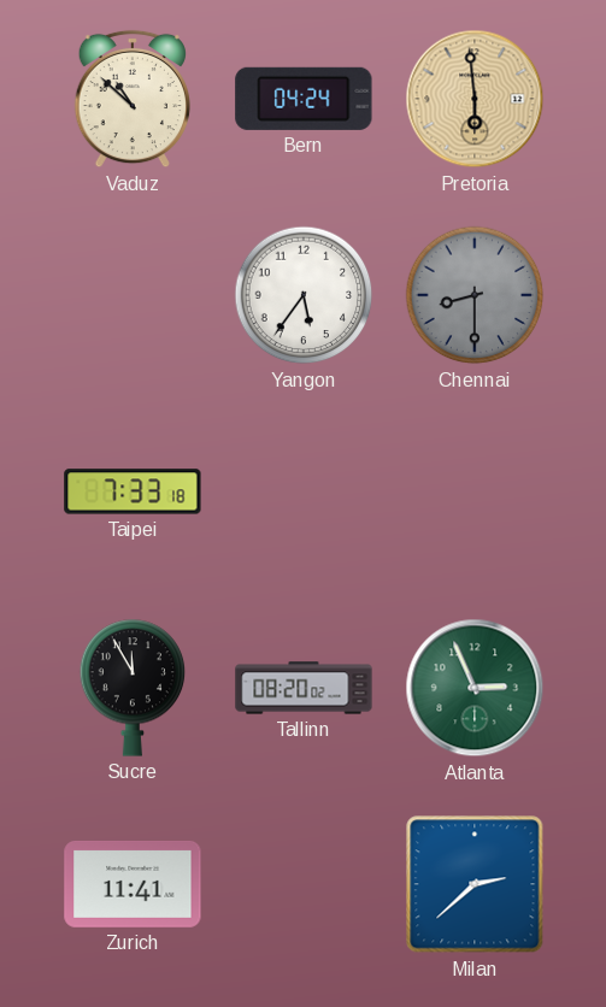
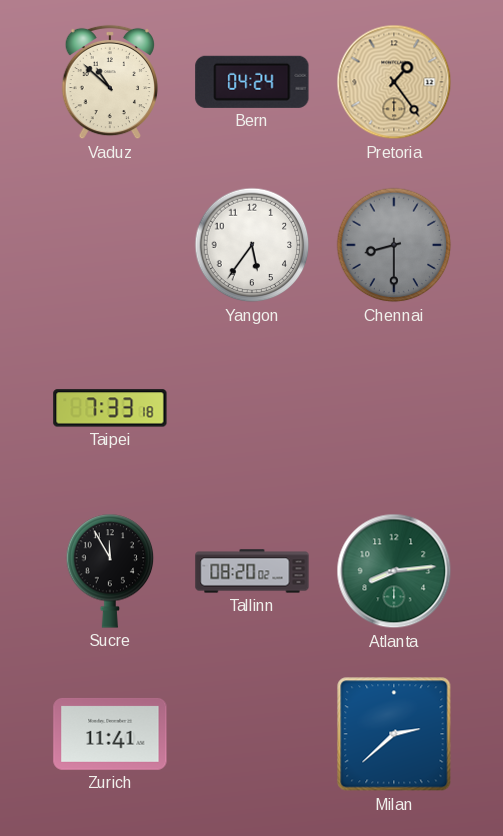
Pretoria: 5:59 -> 1:24 (394, 82)
Atlanta: 2:56 -> 8:14 (394, 571)
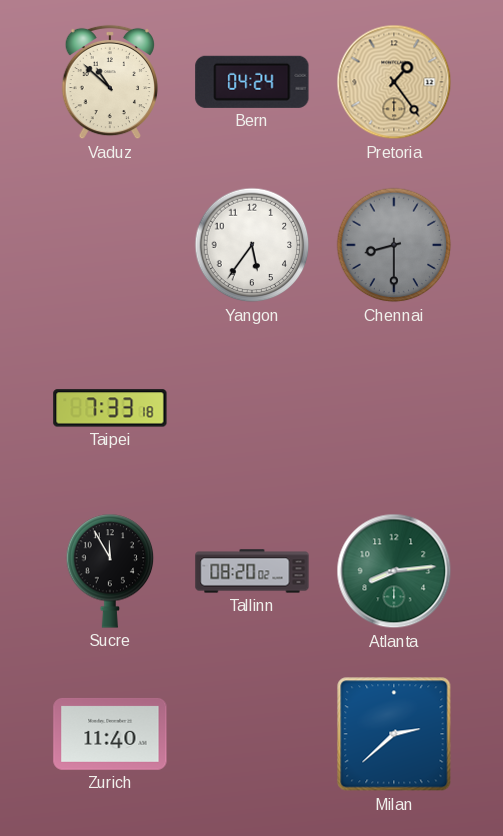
Zurich: 11:41 -> 11:40 (110, 734)
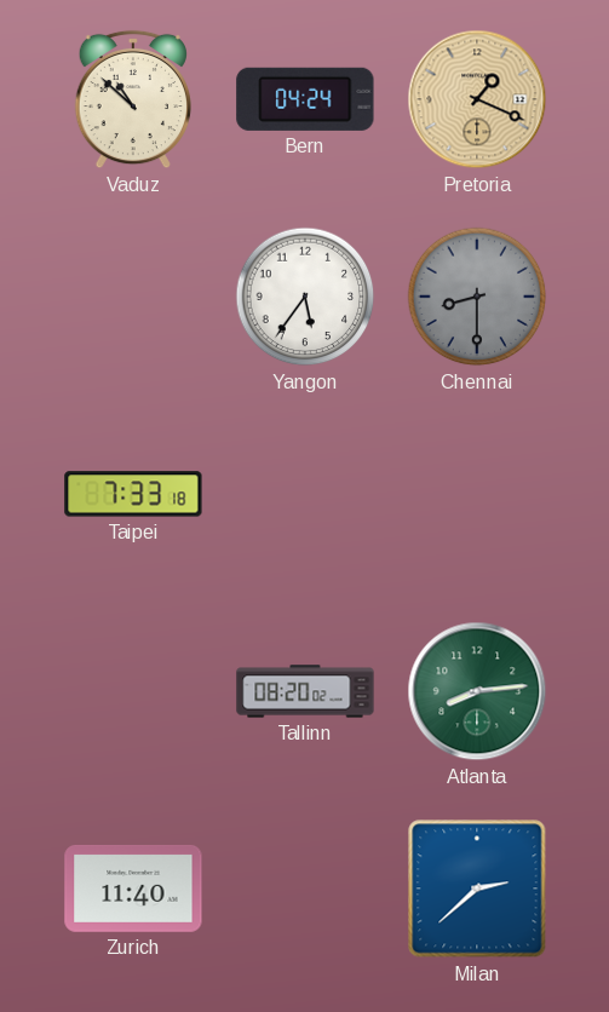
Pretoria: 1:24 -> 1:19 (477, 99)
Sucre: 11:55 -> none (110, 571)
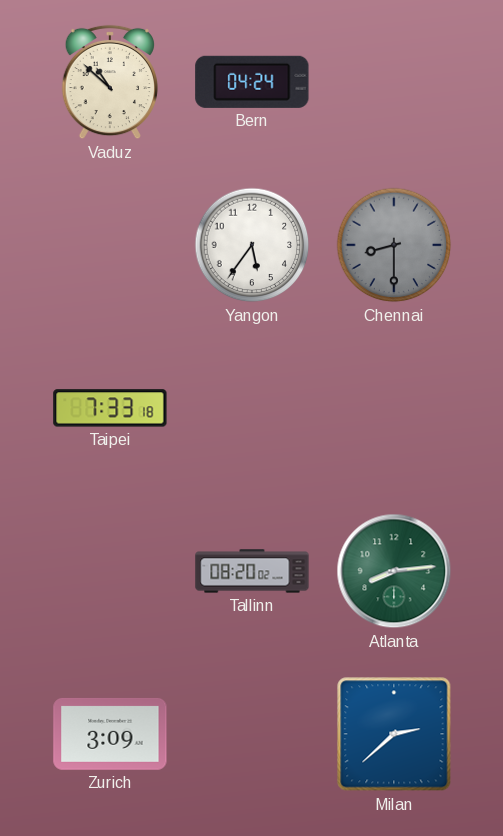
Pretoria: 1:19 -> none (477, 99)
Zurich: 11:40 -> 3:09 (110, 734)
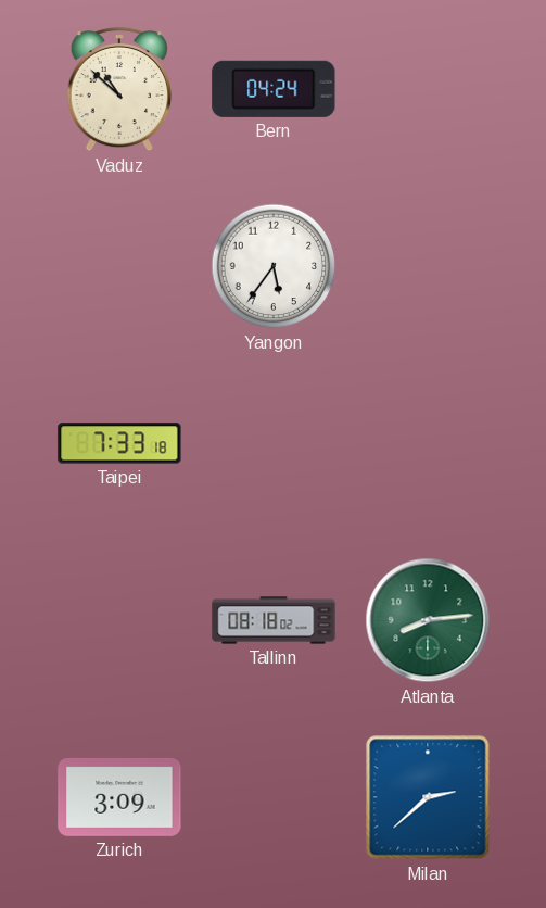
Chennai: 8:30 -> none (394, 245)
Tallinn: 08:20 -> 08:18 (274, 620)
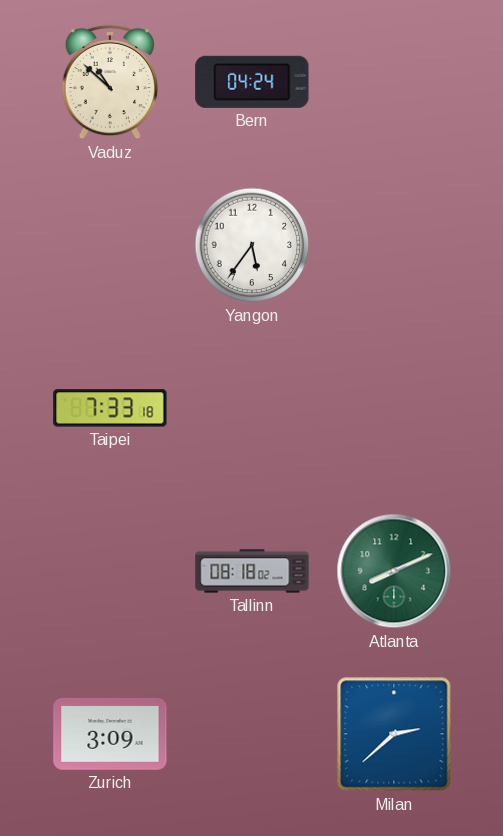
Atlanta: 8:14 -> 8:11 (394, 571)
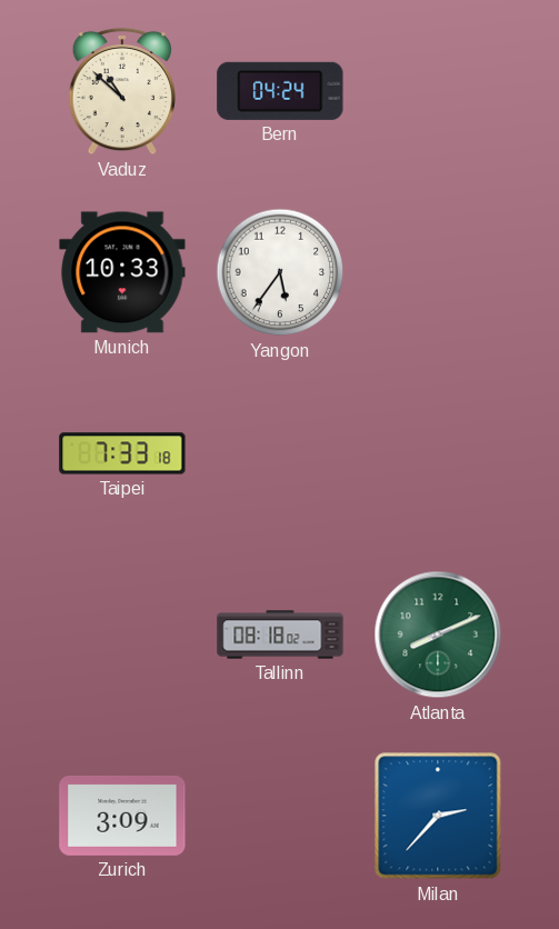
Munich: none -> 10:33 (122, 272)
Milan: 2:38 -> 2:37 (438, 816)
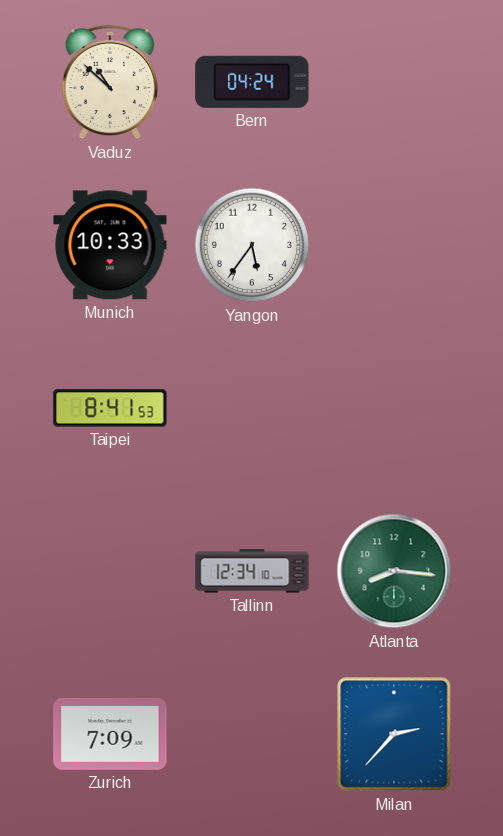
Taipei: 7:33 -> 8:41 (110, 408)
Tallinn: 08:18 -> 12:34 (252, 571)
Atlanta: 8:11 -> 8:16 (394, 571)
Zurich: 3:09 -> 7:09 (110, 734)
